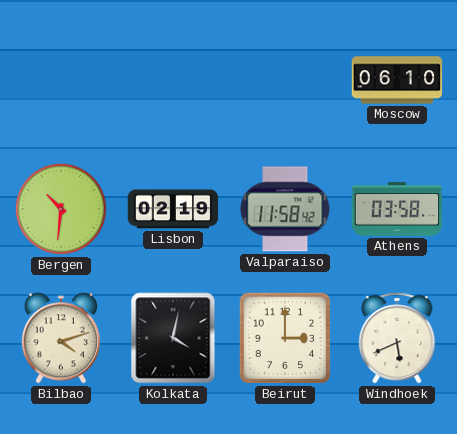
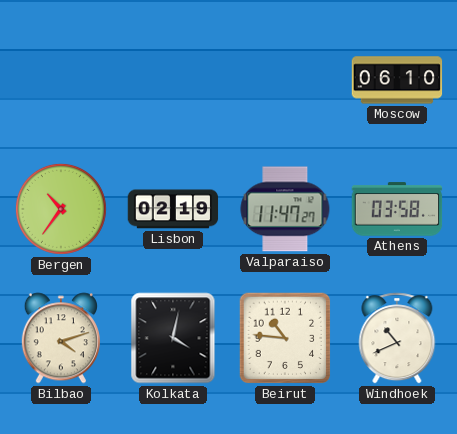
Bergen: 10:31 -> 10:36 (61, 209)
Valparaiso: 11:58 -> 11:47 (285, 209)
Beirut: 3:00 -> 10:46 (285, 338)
Windhoek: 5:41 -> 10:41 (397, 338)
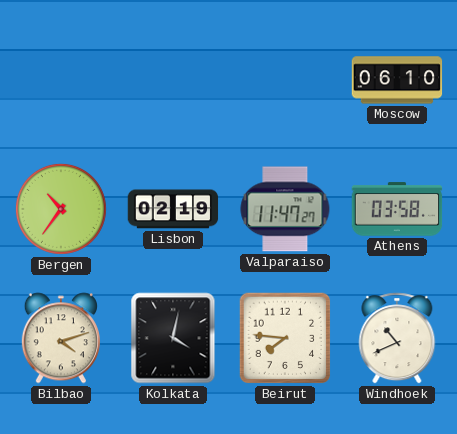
Beirut: 10:46 -> 7:46 (285, 338)
